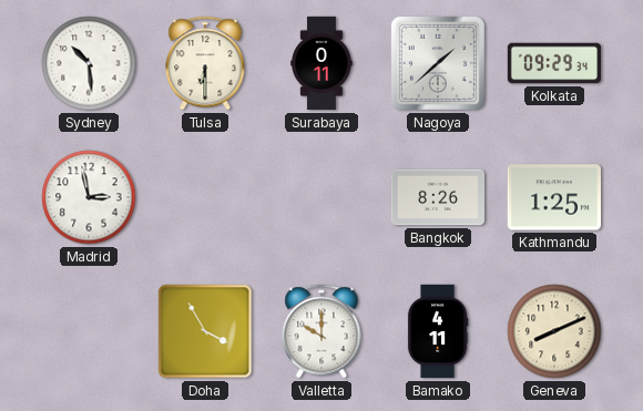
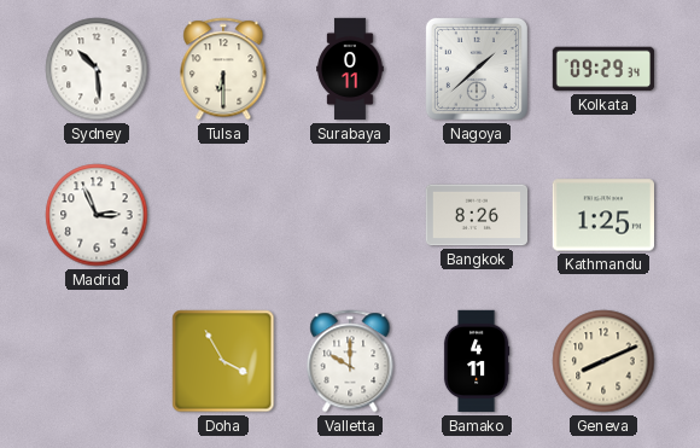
Madrid: 2:58 -> 2:56 (97, 215)
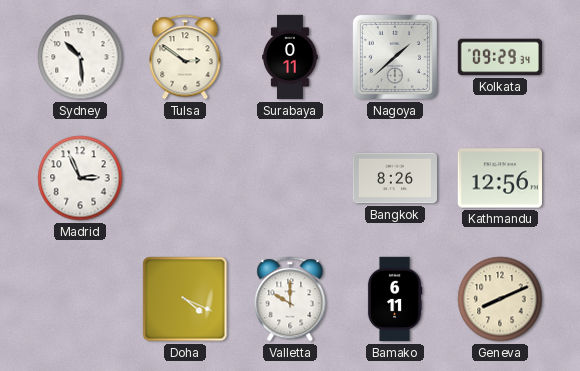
Tulsa: 6:30 -> 2:51 (185, 57)
Kathmandu: 1:25 -> 12:56 (499, 178)
Doha: 3:55 -> 4:19 (185, 299)
Bamako: 4:11 -> 6:11 (395, 299)
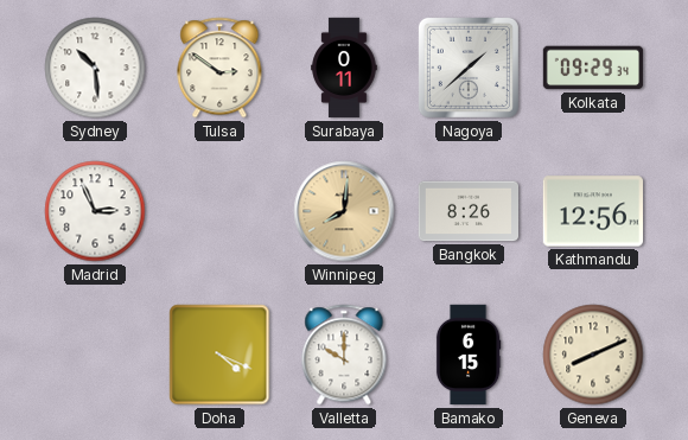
Winnipeg: none -> 8:01 (344, 211)
Bamako: 6:11 -> 6:15 (469, 355)
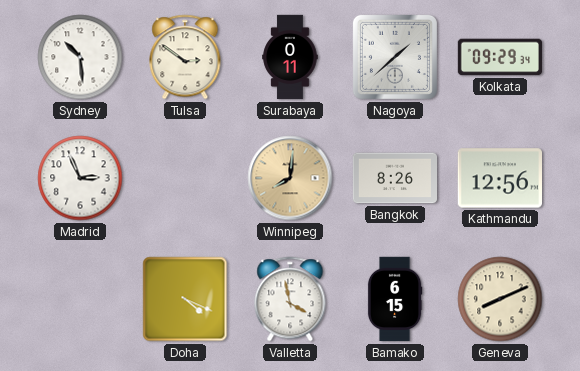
Valletta: 10:00 -> 3:58 (290, 299)
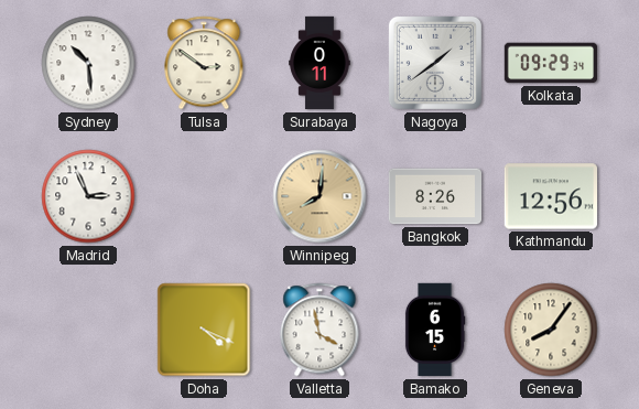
Nagoya: 1:38 -> 1:39 (435, 63)
Geneva: 8:11 -> 8:06 (551, 330)
